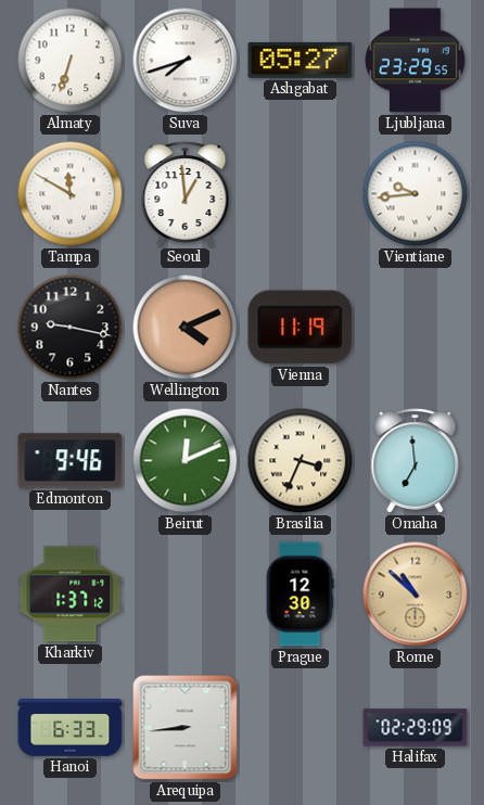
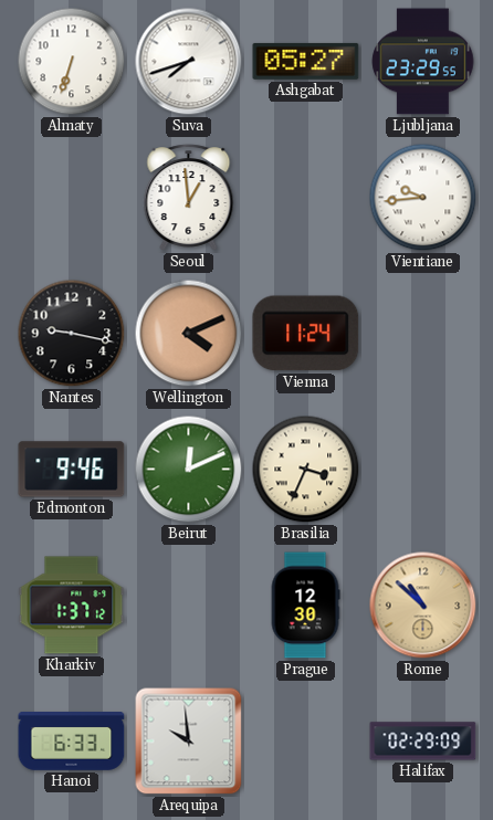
Tampa: 11:50 -> none (71, 194)
Vienna: 11:19 -> 11:24 (306, 334)
Omaha: 6:59 -> none (416, 461)
Arequipa: 8:44 -> 9:59 (189, 742)
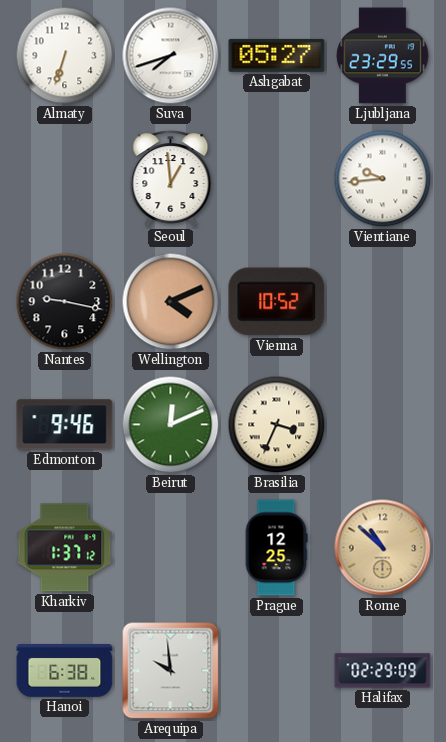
Vienna: 11:24 -> 10:52 (277, 302)
Prague: 12:30 -> 12:25 (276, 548)
Hanoi: 6:33 -> 6:38 (65, 671)
